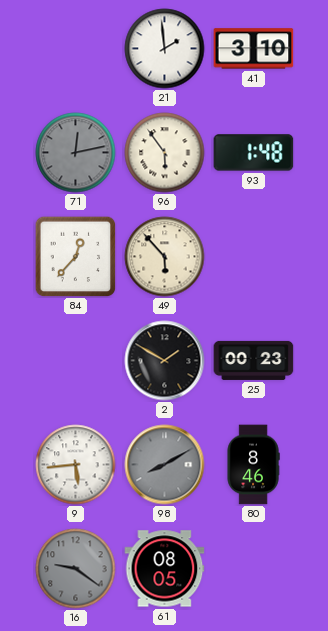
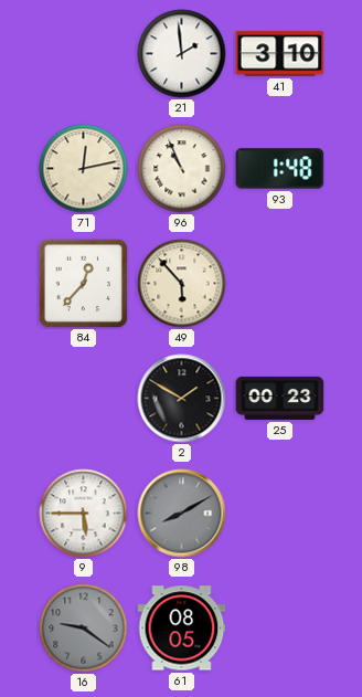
71 dial: grey -> cream (84, 169)
96: 5:54 -> 10:56 (182, 169)
9: 5:44 -> 5:45 (84, 514)
80: 8:46 -> none (253, 465)
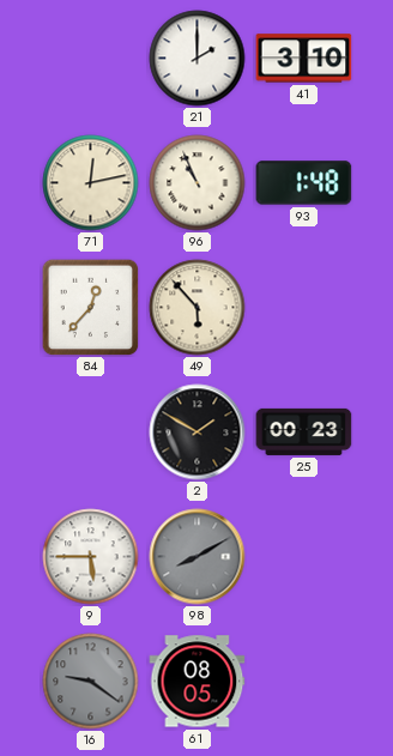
21: 1:59 -> 2:00 (198, 59)
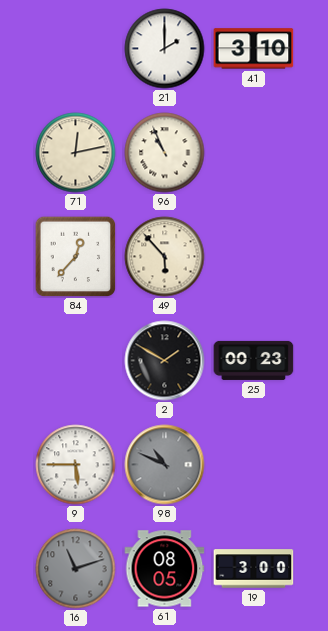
93: 1:48 -> none (304, 183)
98: 8:10 -> 10:49 (165, 465)
16: 9:21 -> 11:12 (76, 569)
19: none -> 3:00 (254, 569)
